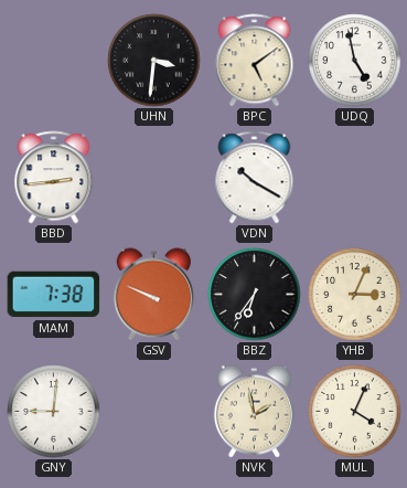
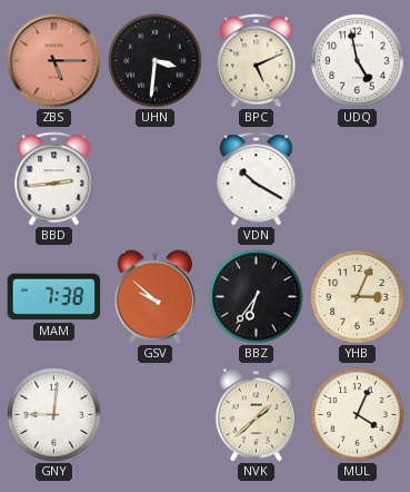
ZBS: none -> 5:15 (54, 61)
BPC: 5:09 -> 5:11 (257, 61)
GSV: 9:49 -> 9:52 (154, 297)
NVK: 1:58 -> 1:38 (256, 415)
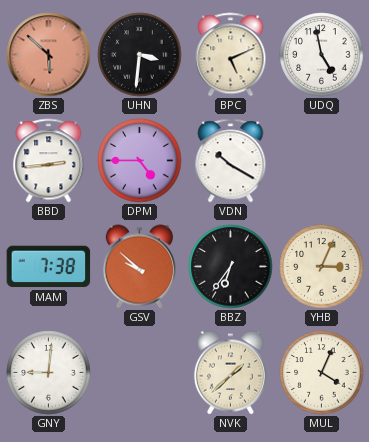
ZBS: 5:15 -> 5:52 (49, 55)
DPM: none -> 4:45 (140, 161)
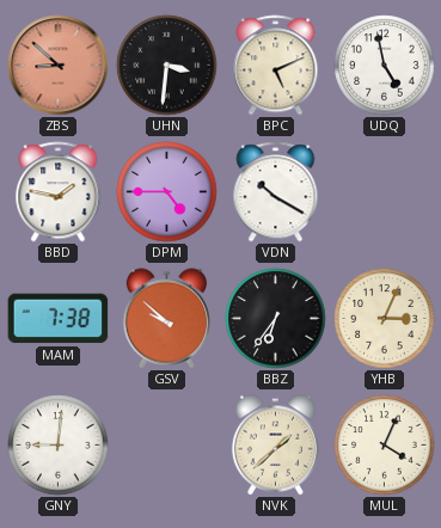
ZBS: 5:52 -> 8:52 (59, 66)
BBD: 2:44 -> 1:47 (59, 192)
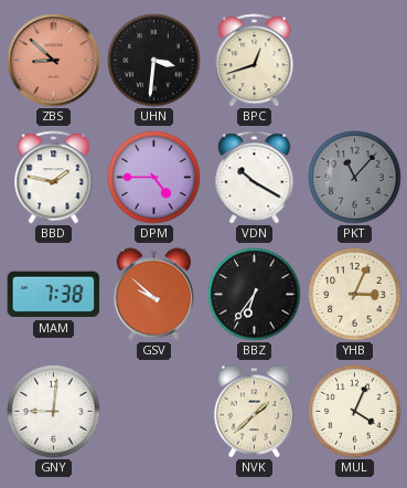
BPC: 5:11 -> 12:42 (255, 61)
UDQ: 4:58 -> none (385, 66)
PKT: none -> 11:07 (355, 178)
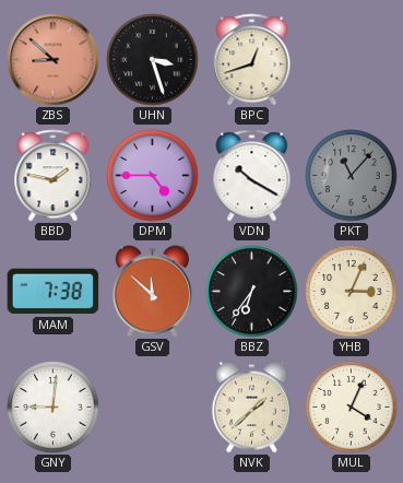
UHN: 3:31 -> 3:27 (153, 60)
GSV: 9:52 -> 11:52 (152, 292)
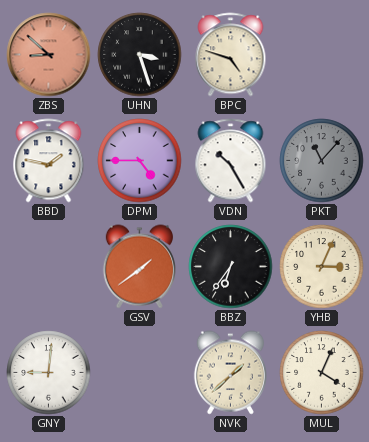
BPC: 12:42 -> 4:48 (231, 55)
VDN: 10:20 -> 10:25 (231, 161)
MAM: 7:38 -> none (54, 292)
GSV: 11:52 -> 1:39 (139, 267)
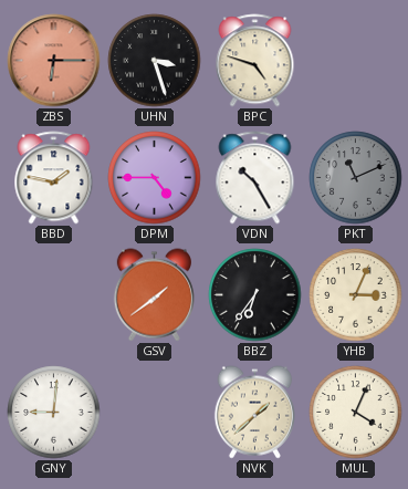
ZBS: 8:52 -> 6:15 (54, 61)
PKT: 11:07 -> 11:11 (356, 178)
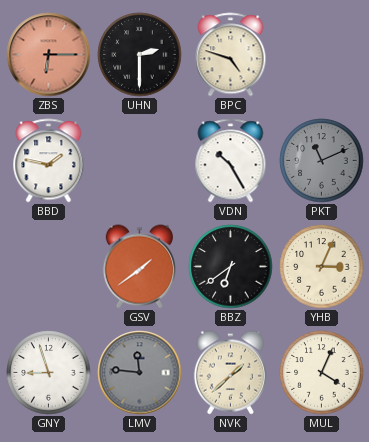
UHN: 3:27 -> 2:30 (140, 55)
DPM: 4:45 -> none (155, 178)
BBZ: 6:36 -> 6:39 (231, 267)
GNY: 9:01 -> 8:57 (49, 373)
LMV: none -> 11:46 (140, 373)
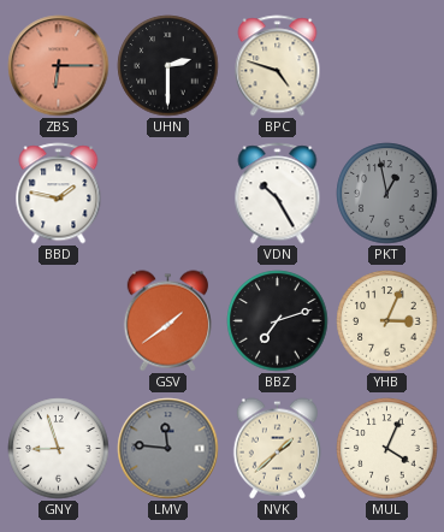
PKT: 11:11 -> 12:58 (387, 194)
BBZ: 6:39 -> 7:12 (278, 321)
